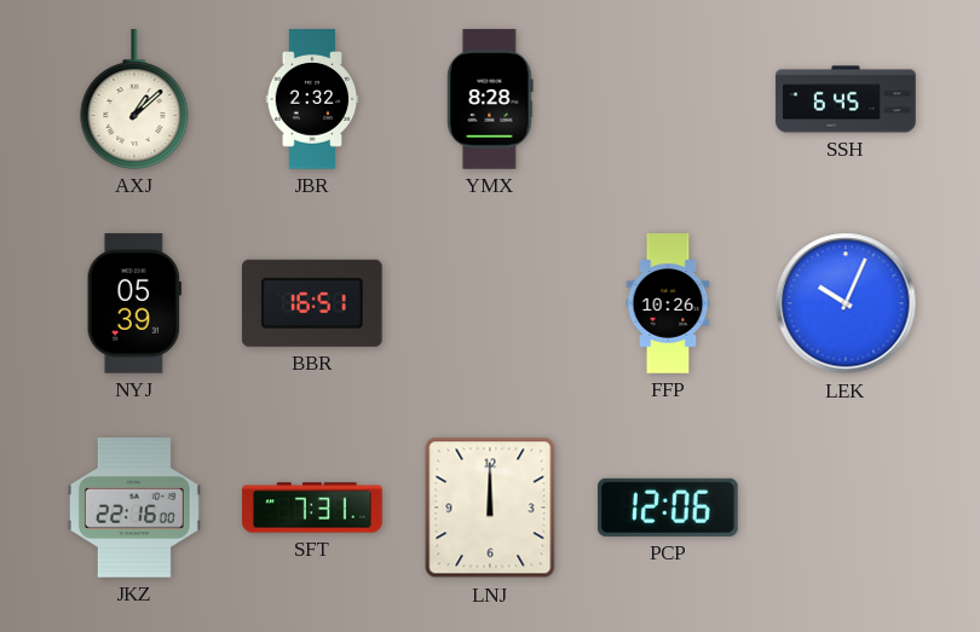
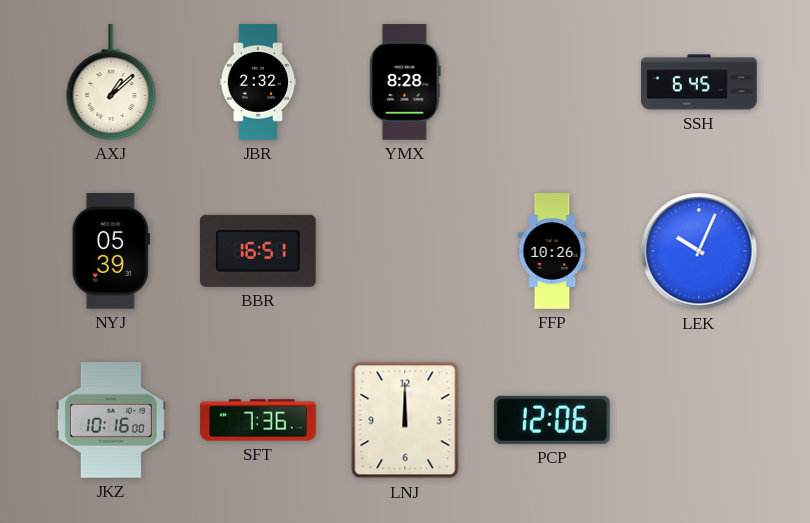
JKZ: 22:16 -> 10:16 (111, 420)
SFT: 7:31 -> 7:36 (258, 420)
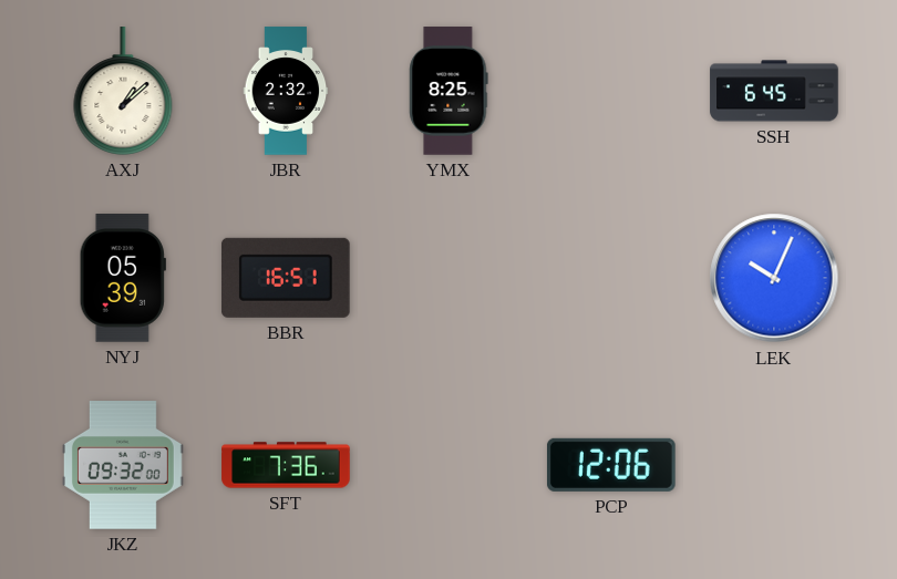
YMX: 8:28 -> 8:25 (448, 91)
FFP: 10:26 -> none (552, 251)
JKZ: 10:16 -> 09:32 (123, 465)
LNJ: 12:00 -> none (405, 420)
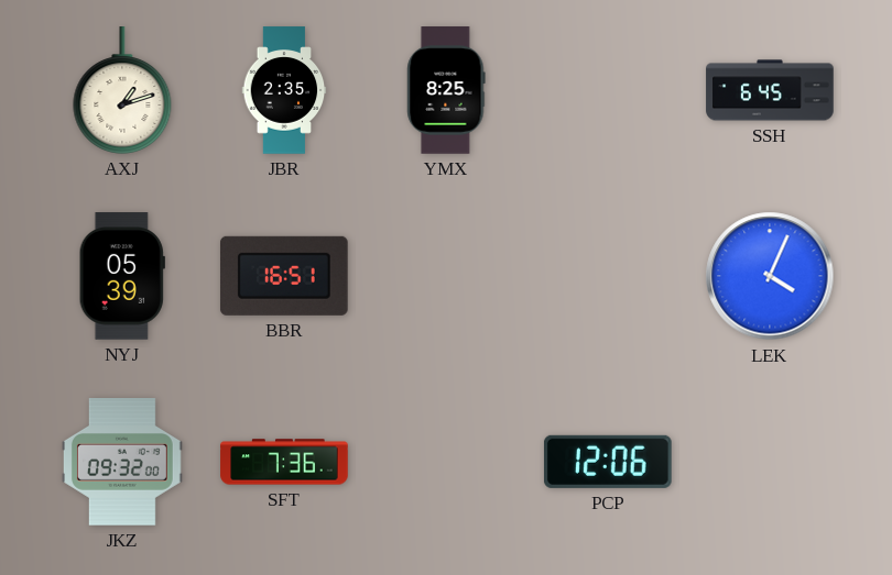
AXJ: 1:08 -> 1:12 (122, 90)
JBR: 2:32 -> 2:35 (284, 90)
LEK: 10:04 -> 4:04 (770, 276)
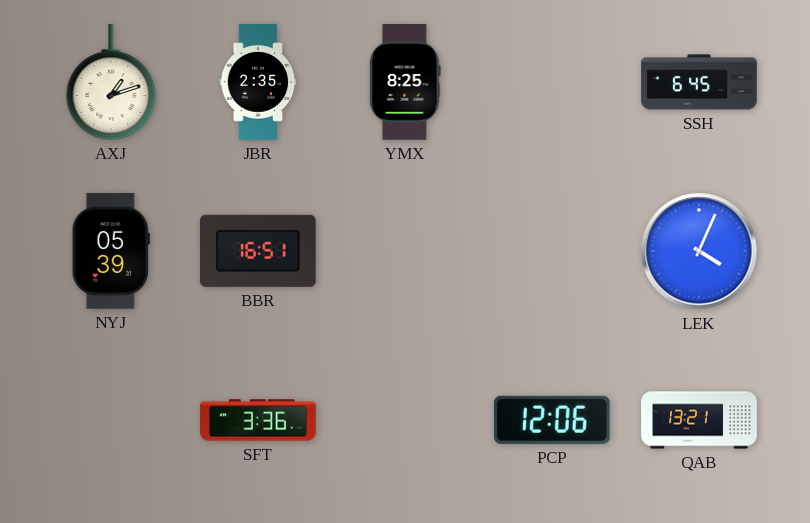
JKZ: 09:32 -> none (122, 462)
SFT: 7:36 -> 3:36 (258, 420)
QAB: none -> 13:21 (699, 420)
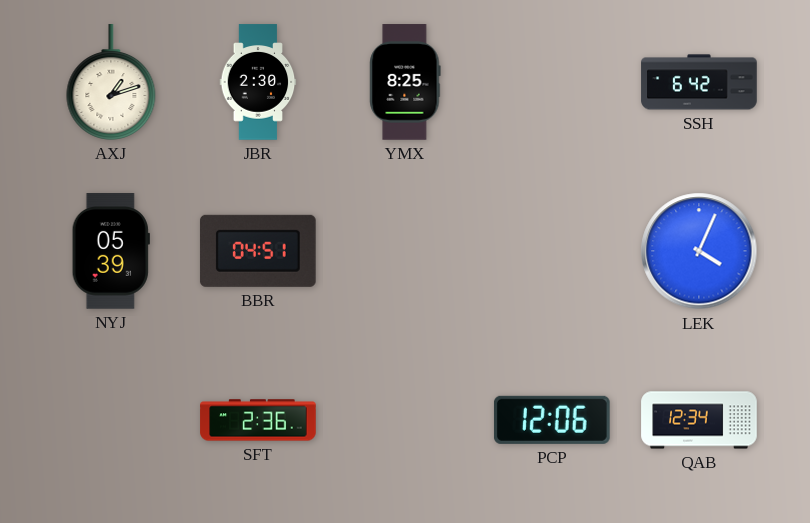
JBR: 2:35 -> 2:30 (258, 82)
SSH: 6:45 -> 6:42 (699, 82)
BBR: 16:51 -> 04:51 (258, 251)
SFT: 3:36 -> 2:36 (258, 420)
QAB: 13:21 -> 12:34 (699, 420)
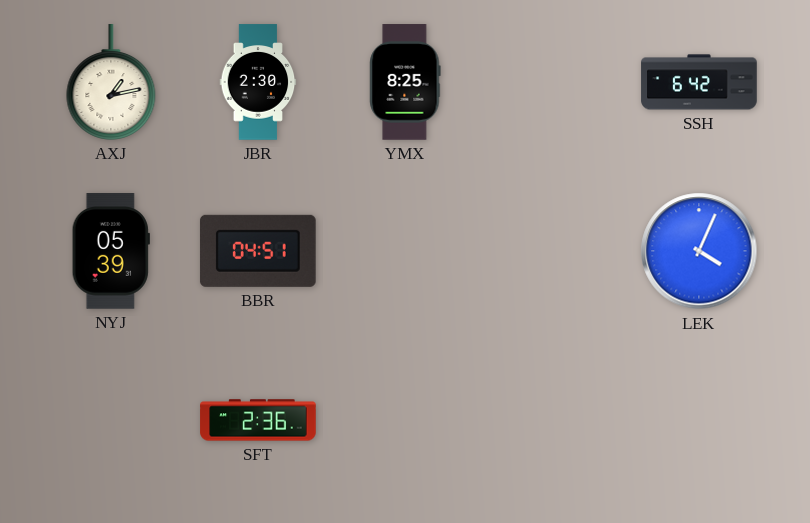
AXJ: 1:12 -> 1:13 (111, 82)
PCP: 12:06 -> none (552, 420)
QAB: 12:34 -> none (699, 420)
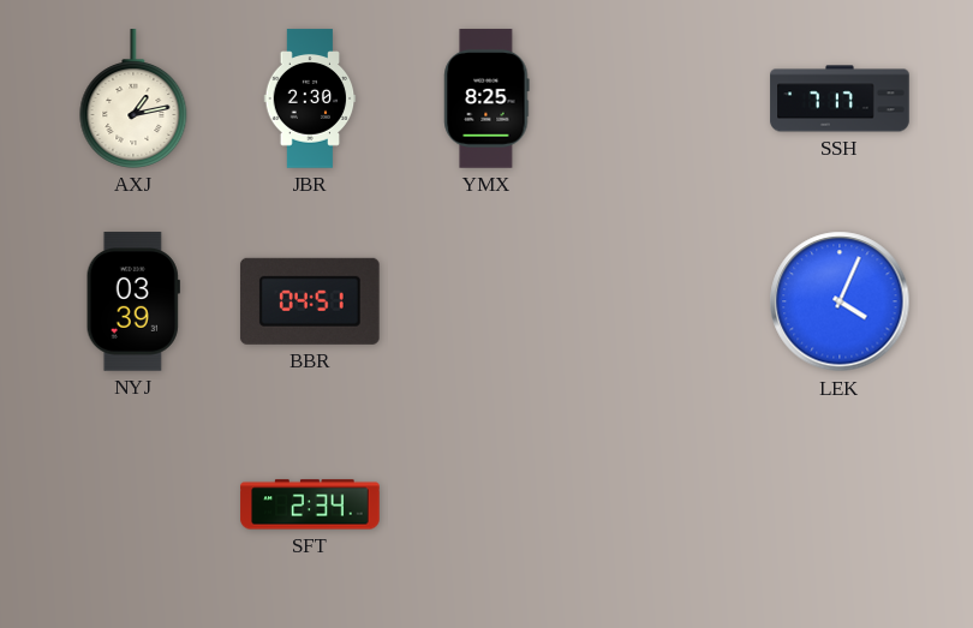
SSH: 6:42 -> 7:17 (840, 98)
NYJ: 05:39 -> 03:39 (133, 301)
SFT: 2:36 -> 2:34 (310, 504)
